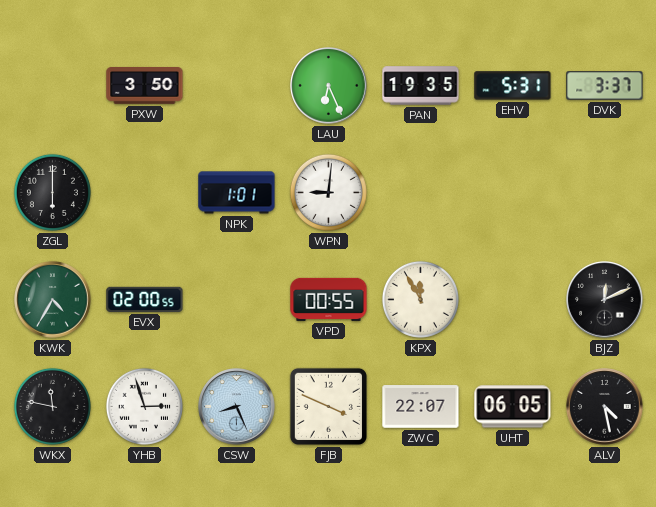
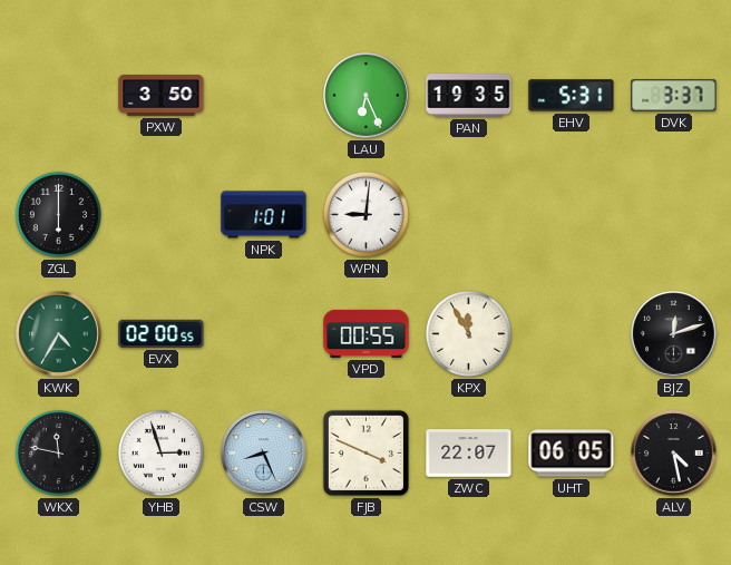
BJZ: 12:11 -> 12:12 (674, 334)
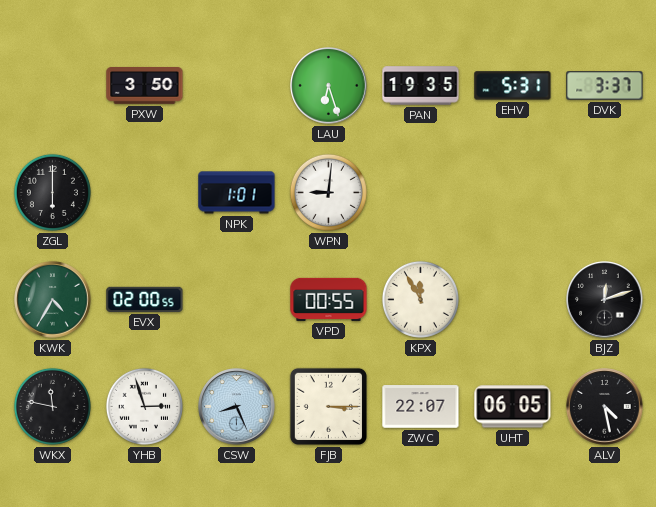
LAU: 6:26 -> 6:27 (329, 86)
FJB: 3:49 -> 3:15 (328, 406)
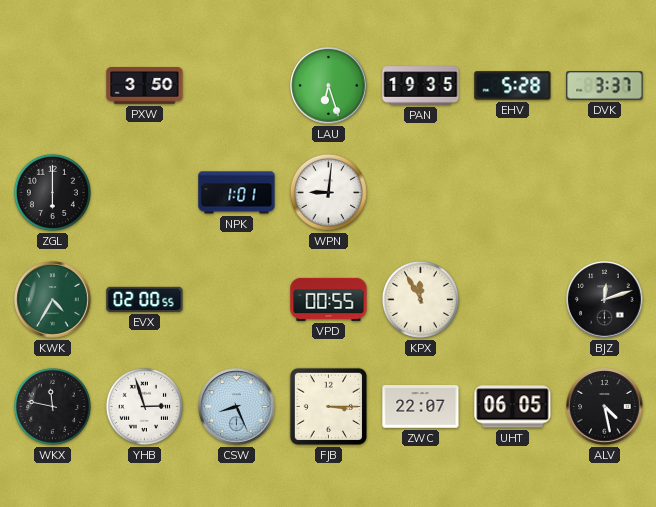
EHV: 5:31 -> 5:28 (513, 86)
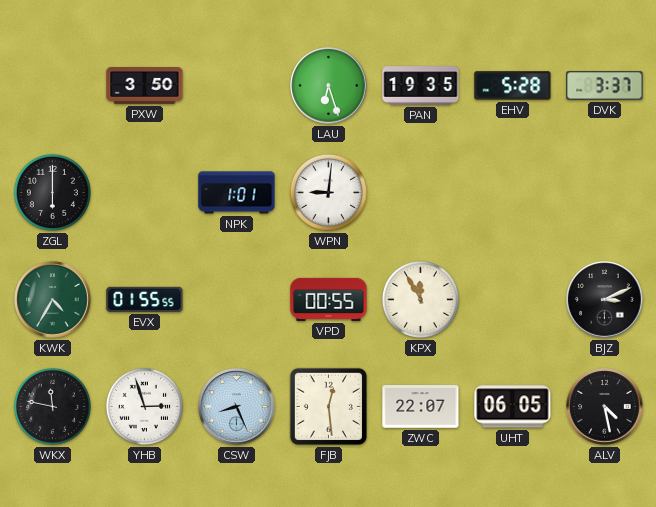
EVX: 02:00 -> 01:55 (145, 299)
BJZ: 12:12 -> 3:11 (605, 300)
FJB: 3:15 -> 12:29 (328, 406)
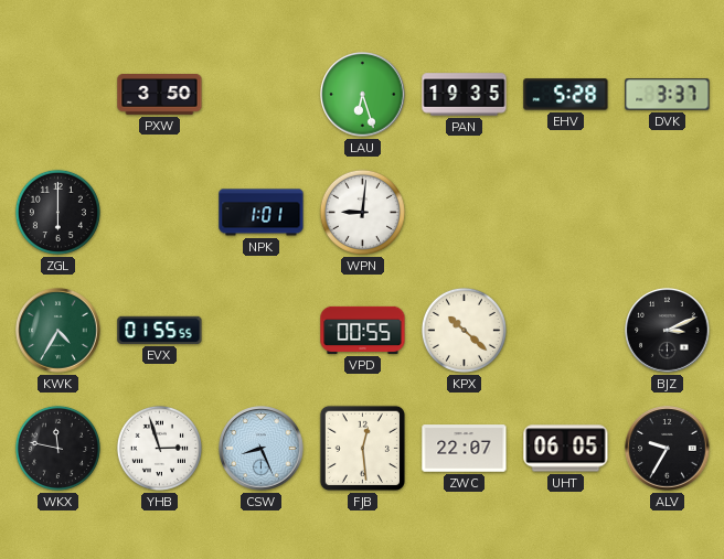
KPX: 11:55 -> 10:22 (464, 330)
ALV: 4:28 -> 9:35 (668, 449)
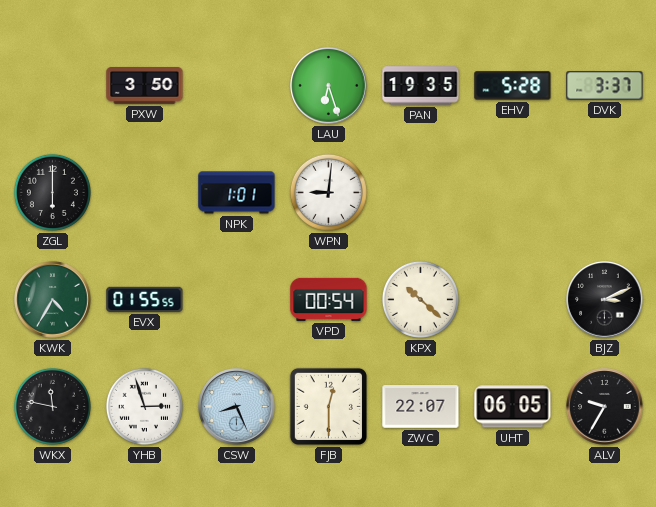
VPD: 00:55 -> 00:54 (329, 299)
FJB: 12:29 -> 12:30 (328, 406)
